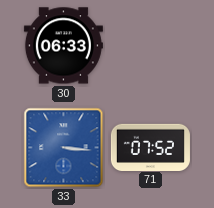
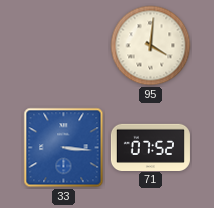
30: 06:33 -> none (63, 46)
95: none -> 4:01 (151, 46)
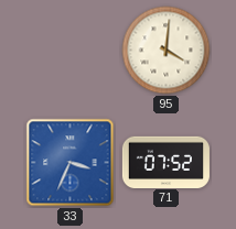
33: 3:16 -> 3:34 (71, 163)
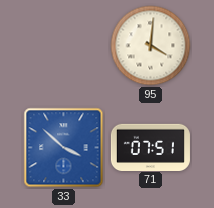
33: 3:34 -> 3:52 (64, 148)
71: 07:52 -> 07:51 (150, 147)
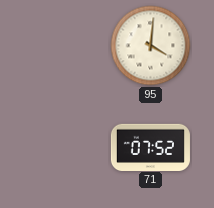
33: 3:52 -> none (64, 148)
71: 07:51 -> 07:52 (150, 147)
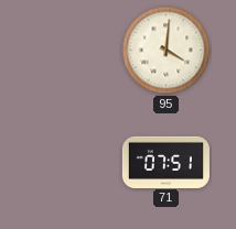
71: 07:52 -> 07:51 (165, 162)
